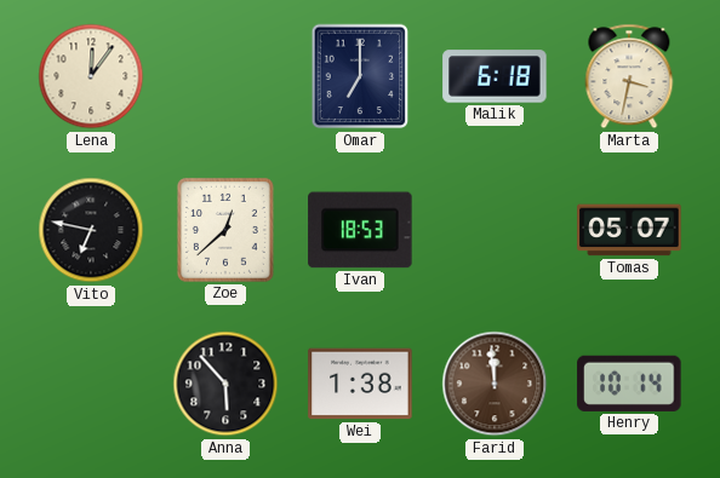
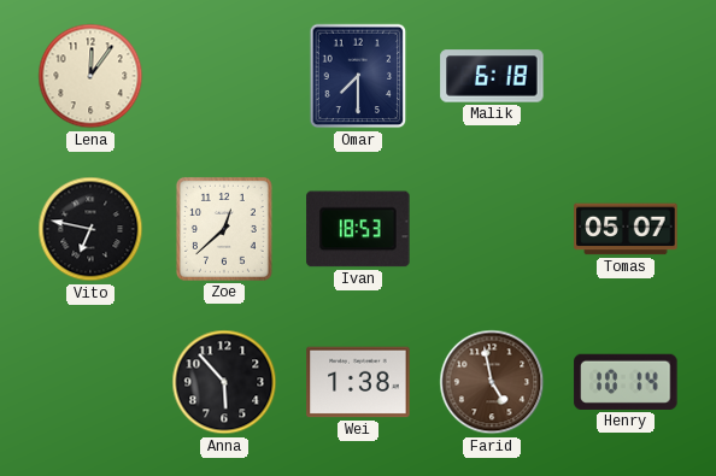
Omar: 7:00 -> 7:30 (358, 76)
Marta: 3:32 -> none (629, 76)
Farid: 11:59 -> 4:58 (492, 382)
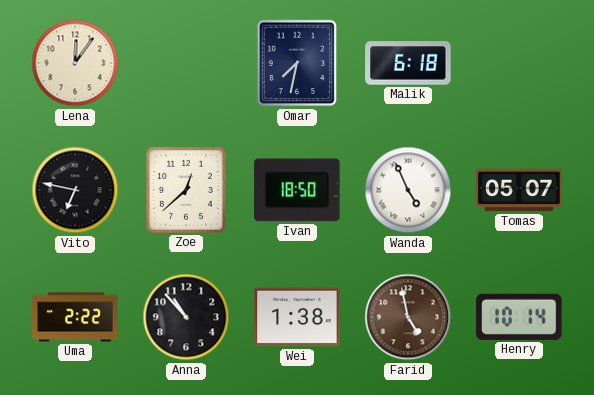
Omar: 7:30 -> 7:32 (297, 63)
Ivan: 18:53 -> 18:50 (297, 190)
Wanda: none -> 4:56 (408, 190)
Uma: none -> 2:22 (75, 317)
Anna: 5:53 -> 10:53 (186, 317)
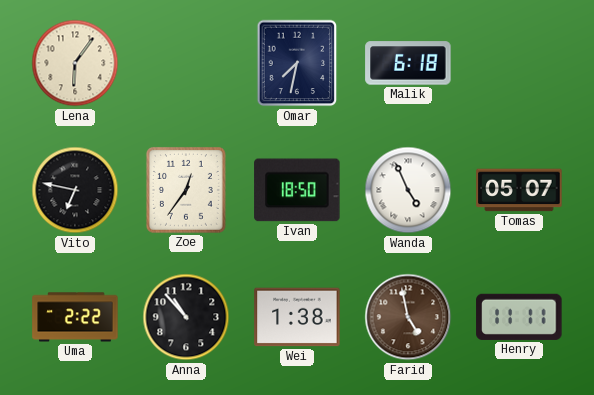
Lena: 12:06 -> 6:06 (75, 63)
Zoe: 12:38 -> 12:36 (186, 190)
Henry: 10:14 -> 11:11 (519, 317)
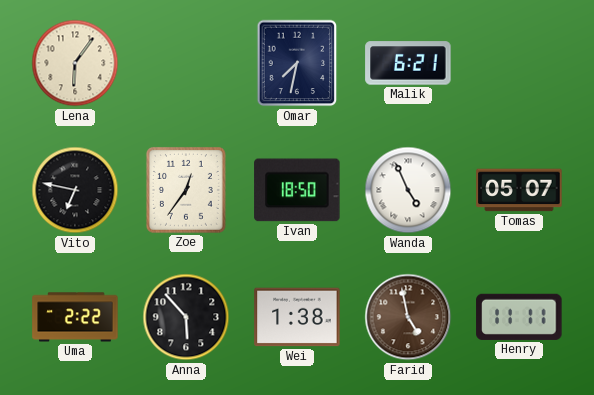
Malik: 6:18 -> 6:21 (408, 63)
Anna: 10:53 -> 5:53 (186, 317)
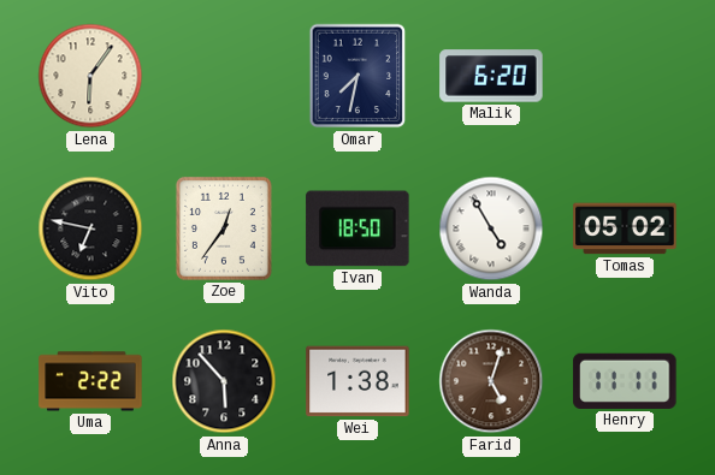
Malik: 6:21 -> 6:20 (491, 76)
Wanda: 4:56 -> 4:55 (491, 228)
Tomas: 05:07 -> 05:02 (625, 228)
Farid: 4:58 -> 5:03 (491, 381)
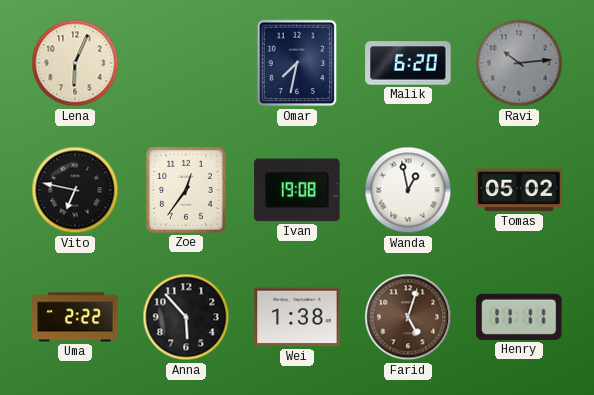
Lena: 6:06 -> 6:04 (75, 63)
Ravi: none -> 10:14 (519, 63)
Ivan: 18:50 -> 19:08 (297, 190)
Wanda: 4:55 -> 12:58 (408, 190)
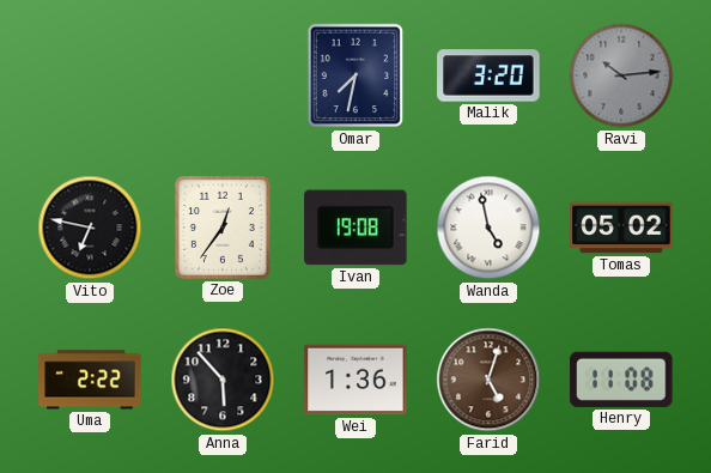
Lena: 6:04 -> none (75, 63)
Malik: 6:20 -> 3:20 (488, 75)
Wanda: 12:58 -> 4:58 (488, 228)
Wei: 1:38 -> 1:36 (355, 380)
Henry: 11:11 -> 11:08 (621, 380)
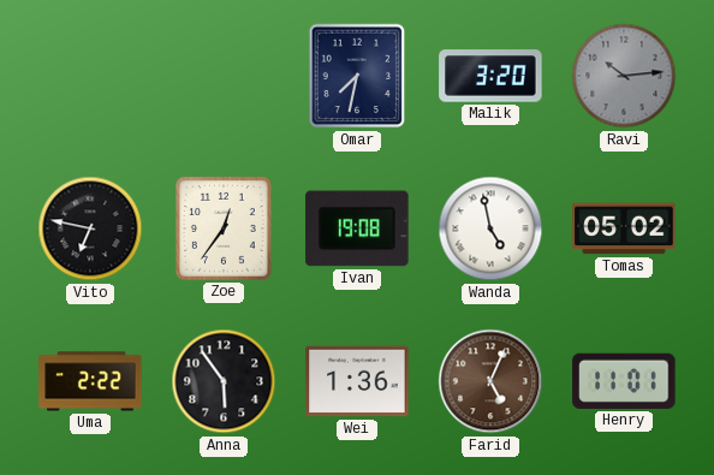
Anna: 5:53 -> 5:54 (224, 381)
Farid: 5:03 -> 5:04 (490, 381)
Henry: 11:08 -> 11:01 (624, 381)
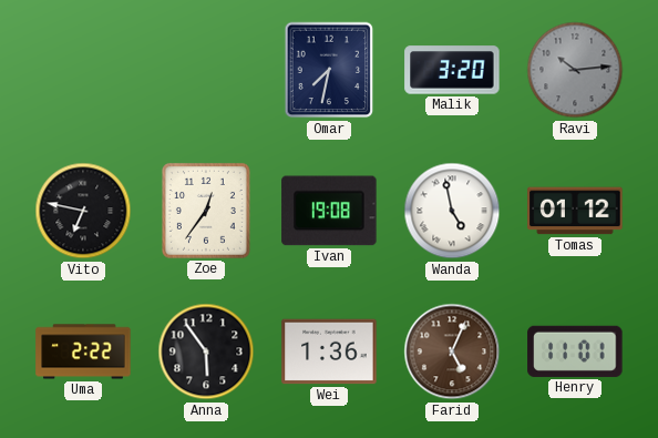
Tomas: 05:02 -> 01:12 (575, 211)
